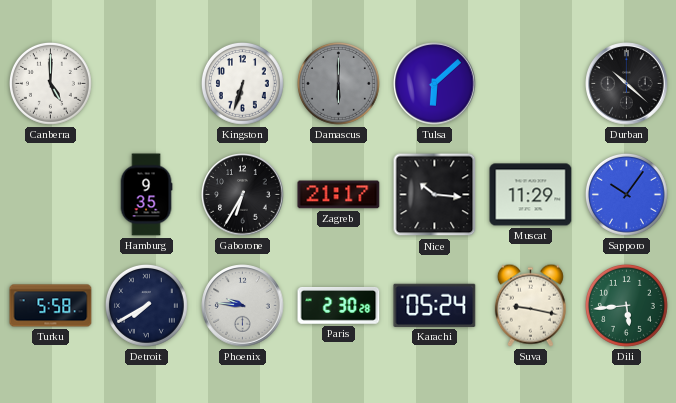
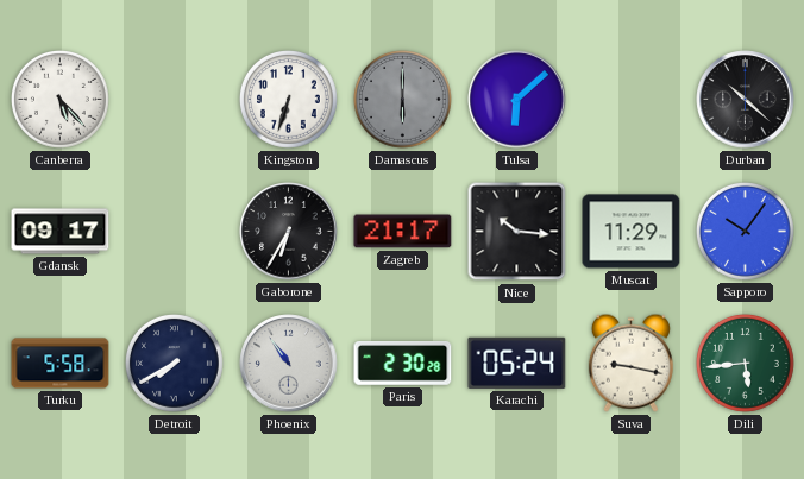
Canberra: 5:00 -> 5:23 (61, 100)
Gdansk: none -> 09:17 (61, 232)
Hamburg: 9:35 -> none (146, 195)
Phoenix: 9:46 -> 10:54 (289, 364)
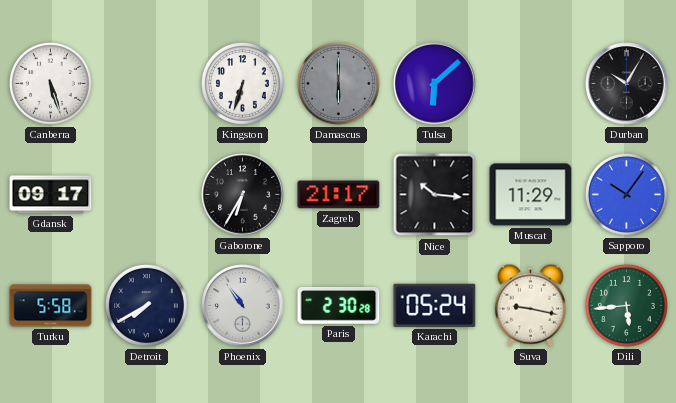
Canberra: 5:23 -> 5:27 (51, 84)
Durban: 10:22 -> 10:05 (627, 84)
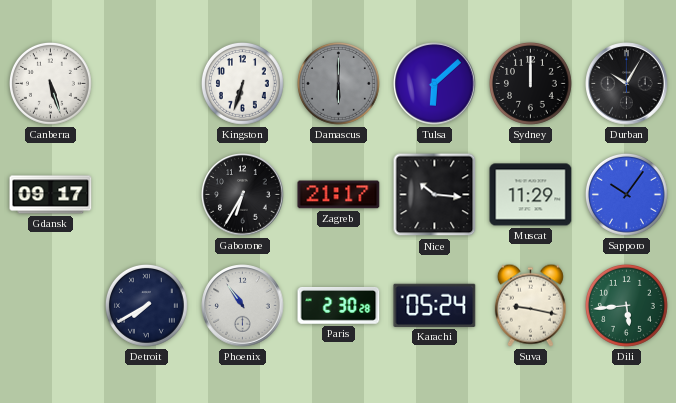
Sydney: none -> 12:00 (531, 84)
Turku: 5:58 -> none (51, 306)
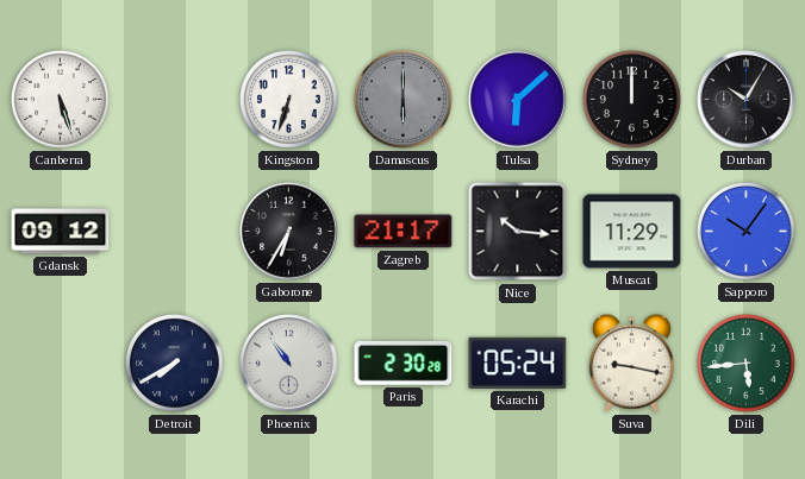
Gdansk: 09:17 -> 09:12 (61, 232)
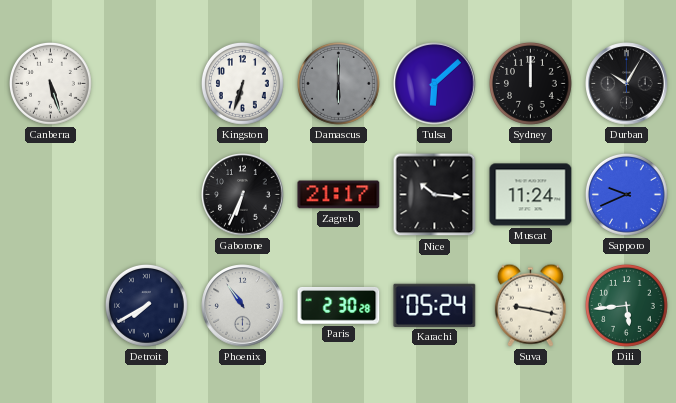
Gdansk: 09:12 -> none (61, 232)
Gaborone: 6:35 -> 6:34 (243, 195)
Muscat: 11:29 -> 11:24 (531, 195)
Sapporo: 10:06 -> 9:41 (627, 195)
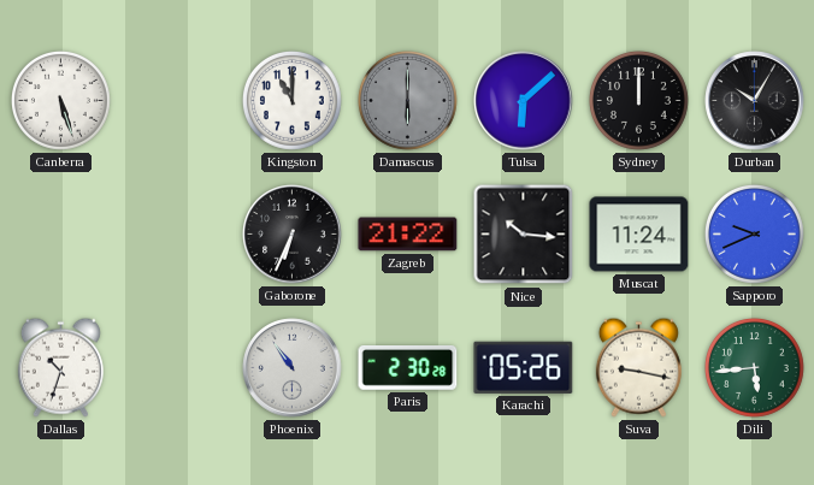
Kingston: 6:33 -> 11:00 (293, 101)
Zagreb: 21:17 -> 21:22 (408, 235)
Dallas: none -> 10:33 (60, 367)
Detroit: 7:40 -> none (147, 306)
Karachi: 05:24 -> 05:26 (524, 367)
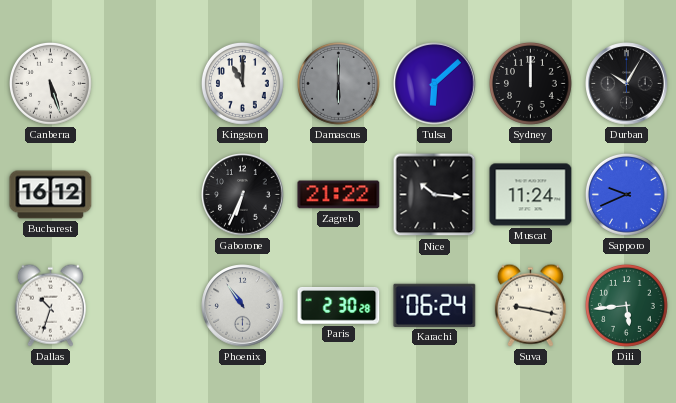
Bucharest: none -> 16:12 (51, 195)
Karachi: 05:26 -> 06:24 (435, 305)
